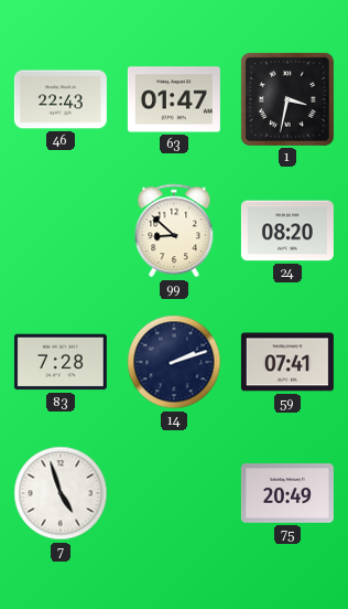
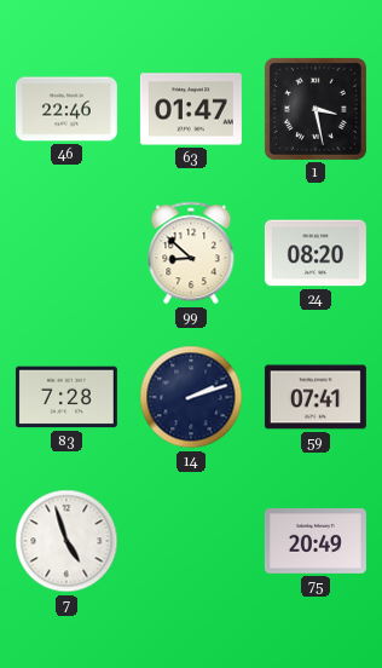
46: 22:43 -> 22:46 (66, 109)
1: 3:32 -> 3:28 (316, 109)
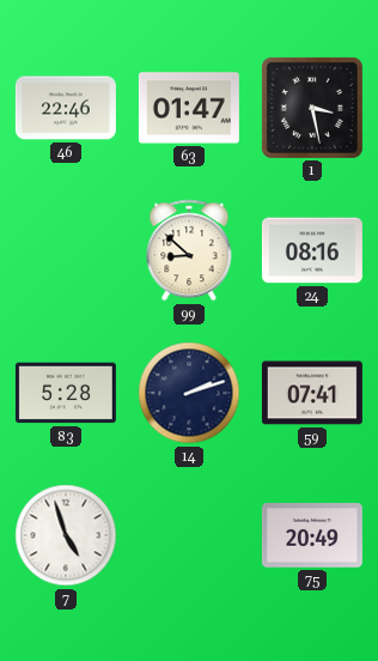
24: 08:20 -> 08:16 (312, 250)
83: 7:28 -> 5:28 (66, 393)
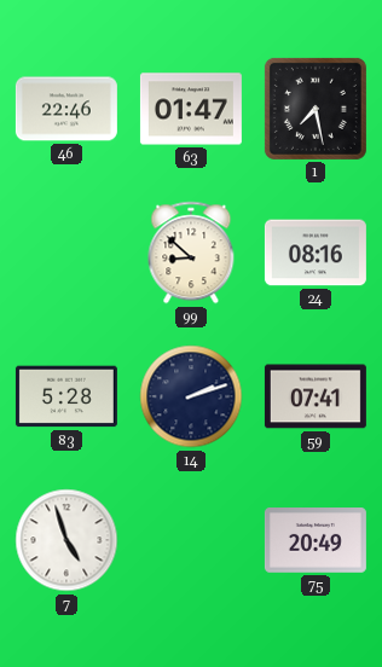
1: 3:28 -> 7:28 (316, 109)
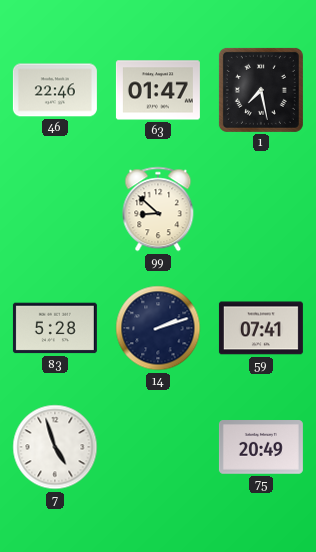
24: 08:16 -> none (316, 253)
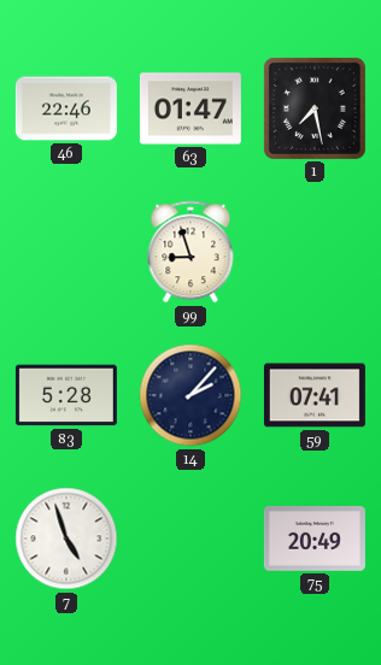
99: 8:52 -> 8:57 (190, 252)
14: 2:12 -> 2:07 (190, 395)
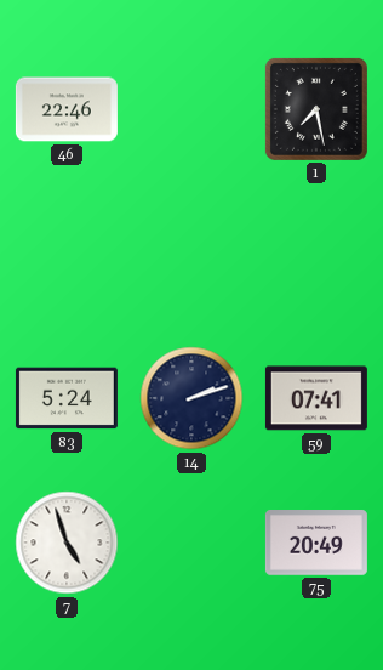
63: 01:47 -> none (190, 108)
99: 8:57 -> none (190, 252)
83: 5:28 -> 5:24 (67, 398)
14: 2:07 -> 2:12 (191, 398)
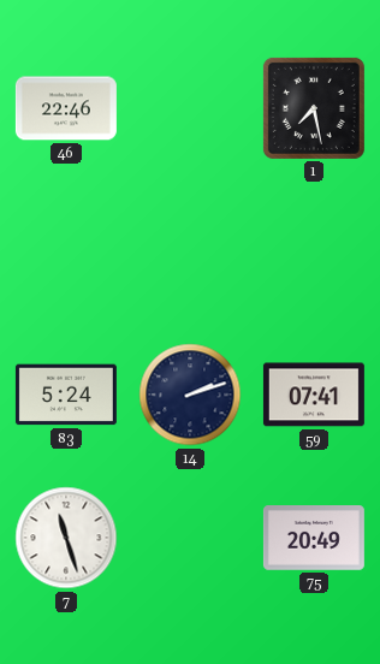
7: 4:57 -> 11:27 (66, 538)
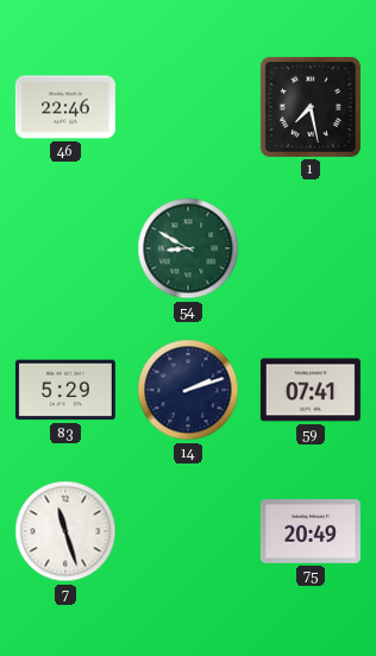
54: none -> 8:50 (188, 248)
83: 5:24 -> 5:29 (65, 390)
